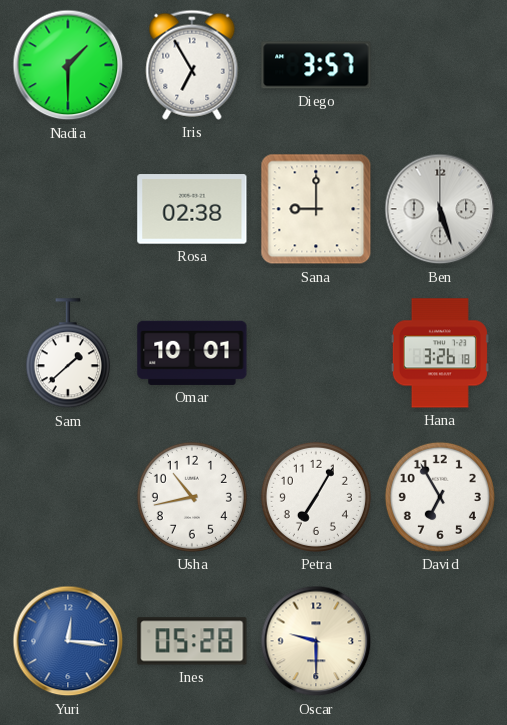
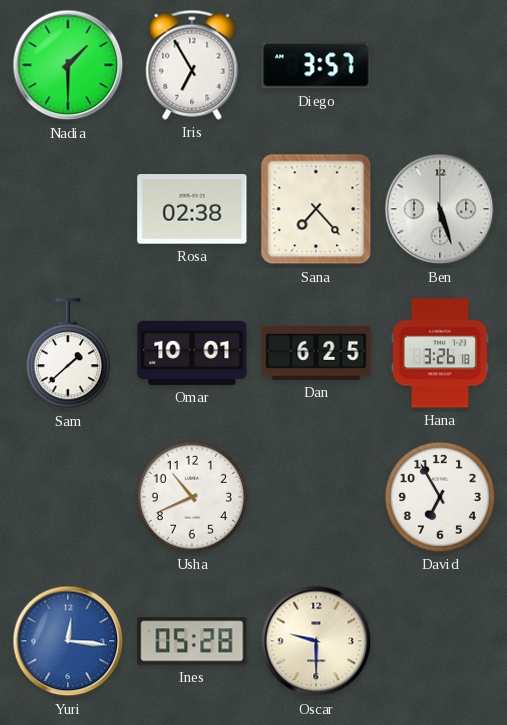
Sana: 9:00 -> 7:23 (316, 209)
Dan: none -> 6:25 (316, 353)
Usha: 10:43 -> 10:41 (192, 497)
Petra: 7:05 -> none (316, 497)
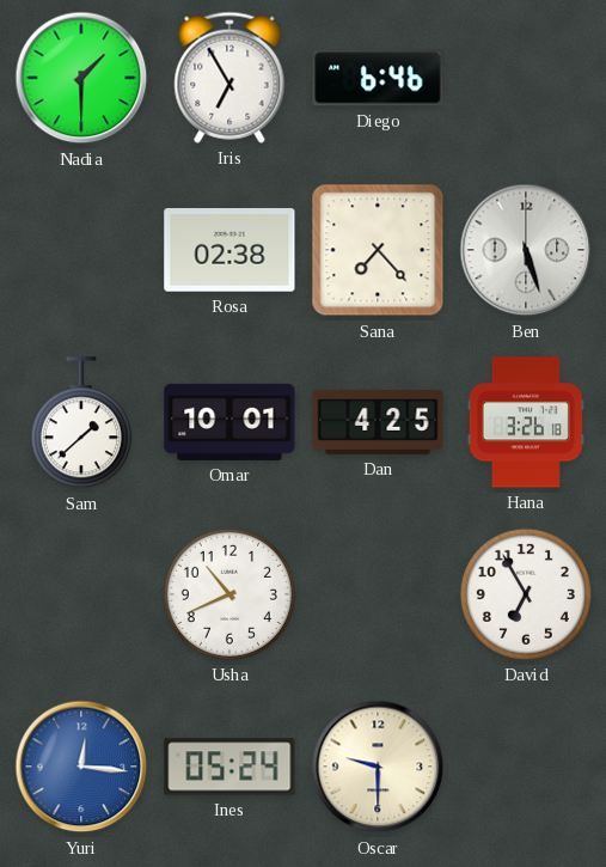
Diego: 3:57 -> 6:46 (378, 78)
Dan: 6:25 -> 4:25 (378, 422)
Ines: 05:28 -> 05:24 (229, 767)
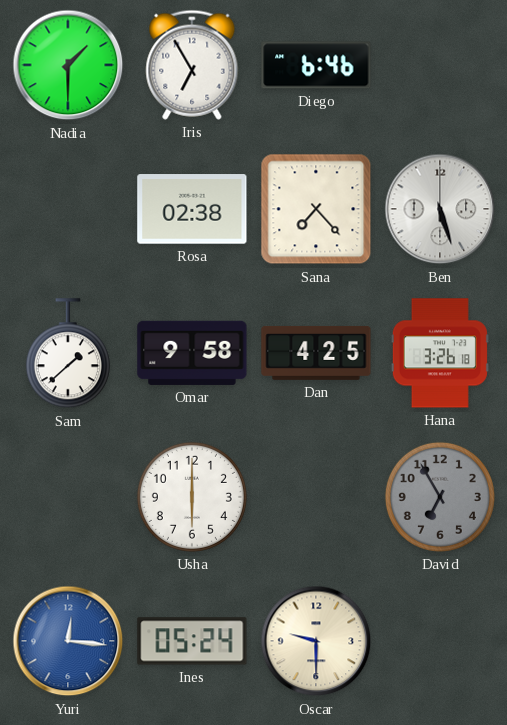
Omar: 10:01 -> 9:58 (192, 353)
Usha: 10:41 -> 6:00 (192, 497)
David dial: white -> grey (440, 497)
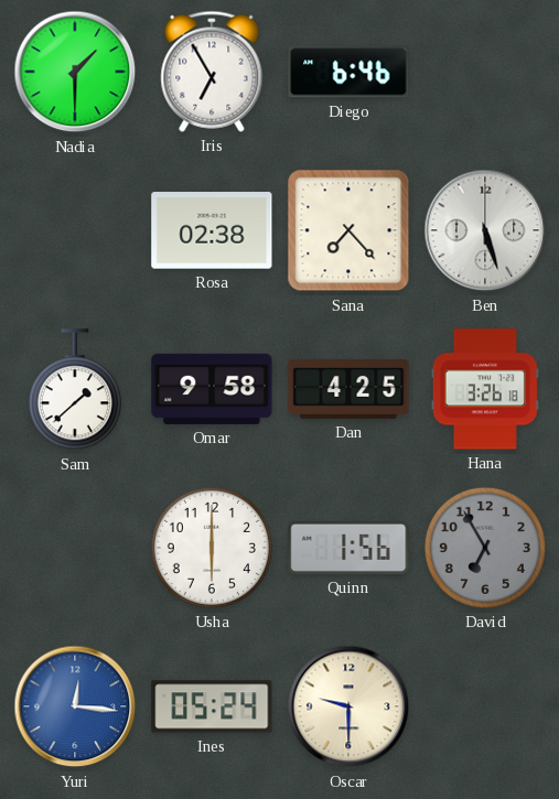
Quinn: none -> 1:56 (348, 548)
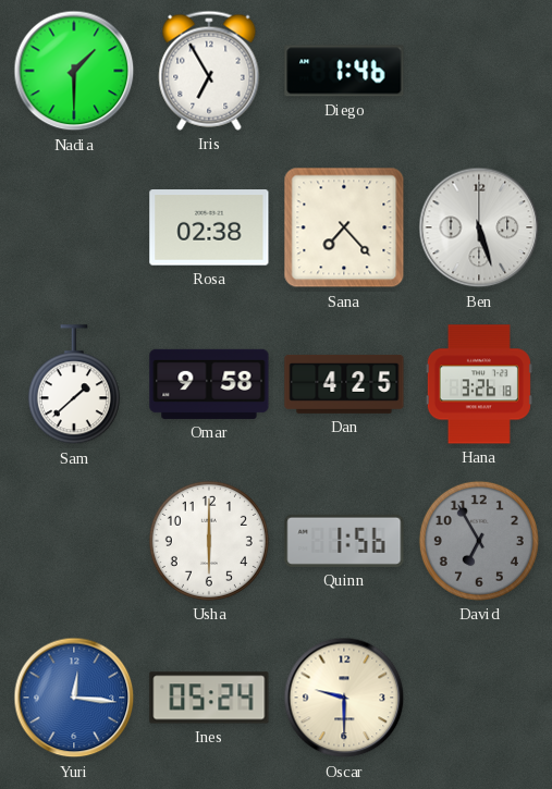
Diego: 6:46 -> 1:46 (344, 71)
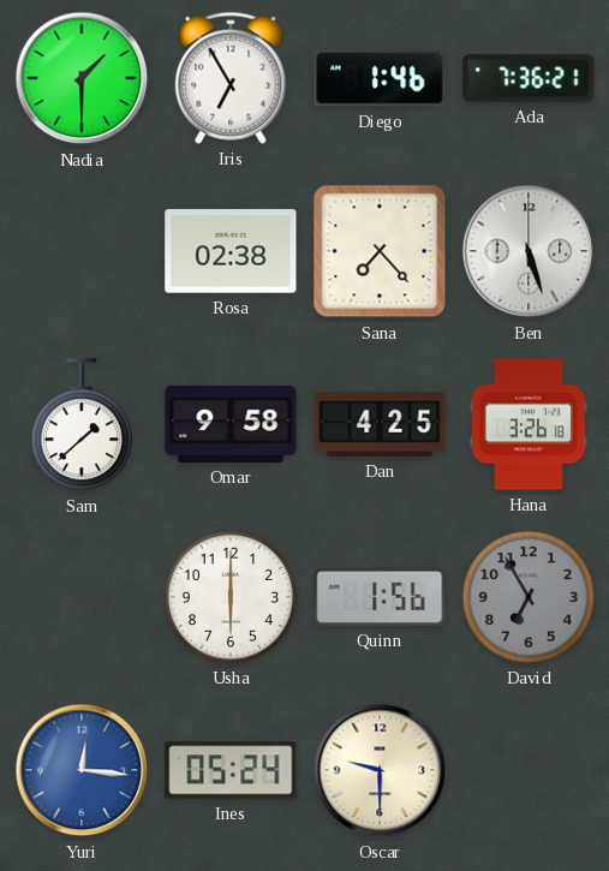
Ada: none -> 7:36 (529, 78)
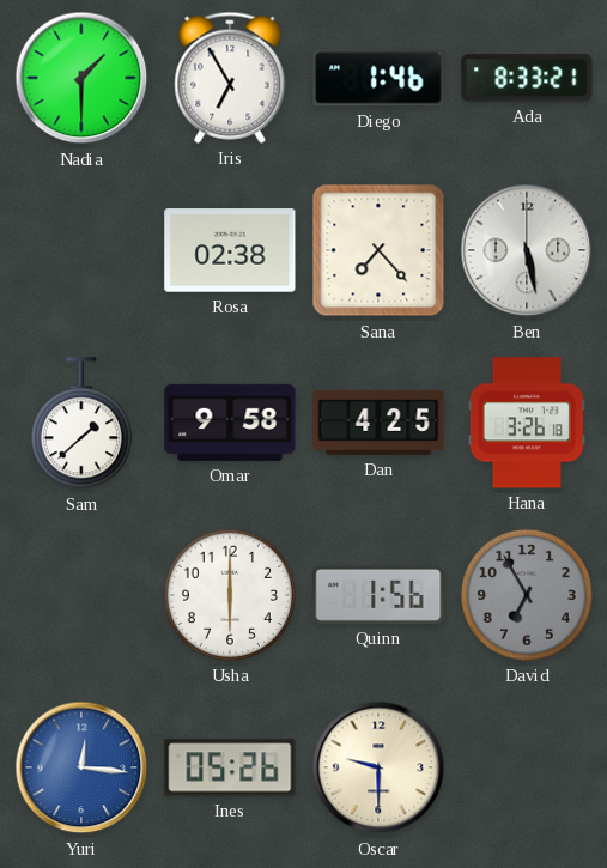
Ada: 7:36 -> 8:33 (527, 78)
Ben: 5:27 -> 5:28 (527, 250)
Ines: 05:24 -> 05:26 (230, 767)
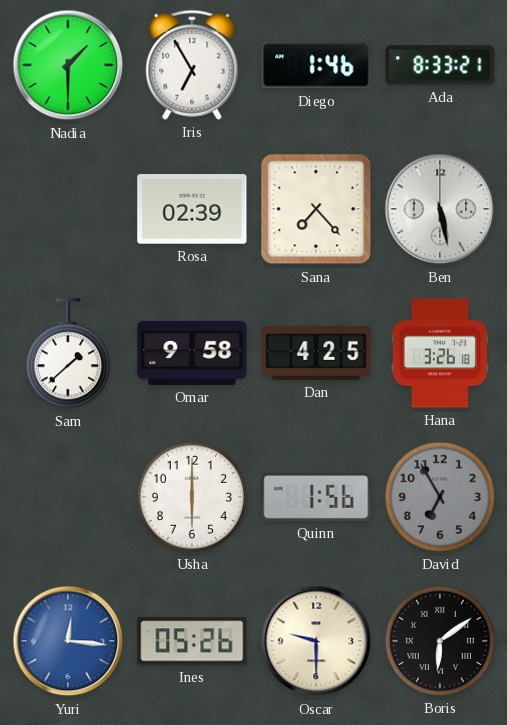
Rosa: 02:38 -> 02:39 (192, 209)
Boris: none -> 6:09 (440, 641)
